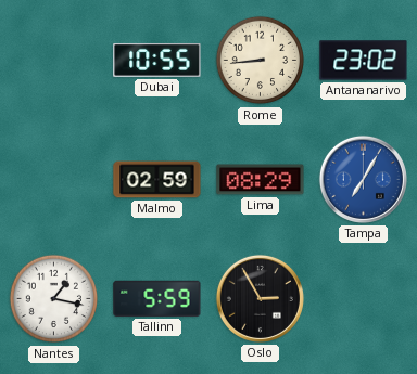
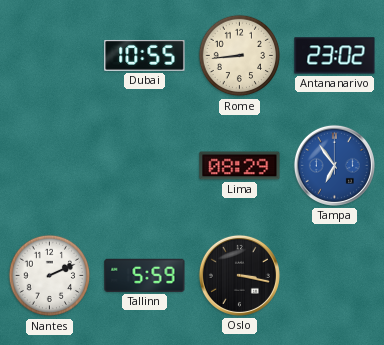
Malmo: 02:59 -> none (157, 180)
Tampa: 7:05 -> 6:54 (334, 165)
Nantes: 1:17 -> 2:11 (50, 276)
Oslo: 2:55 -> 3:17 (239, 275)
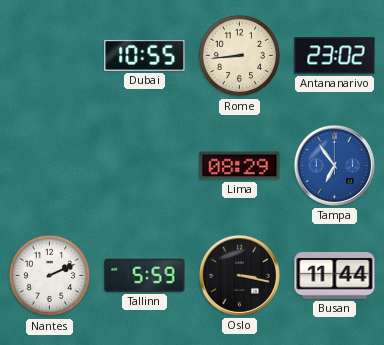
Busan: none -> 11:44 (335, 276)
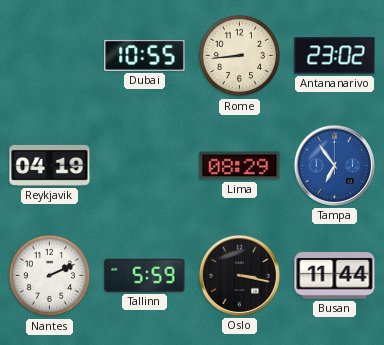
Reykjavik: none -> 04:19 (50, 165)
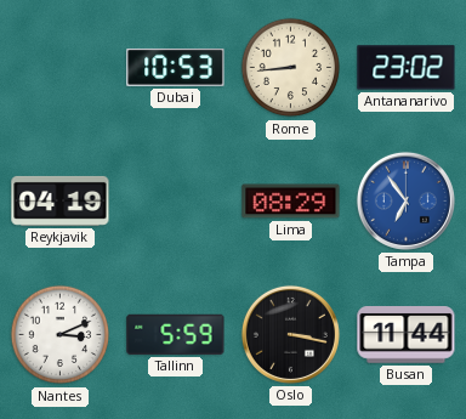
Dubai: 10:55 -> 10:53 (176, 68)
Nantes: 2:11 -> 3:11 (61, 335)
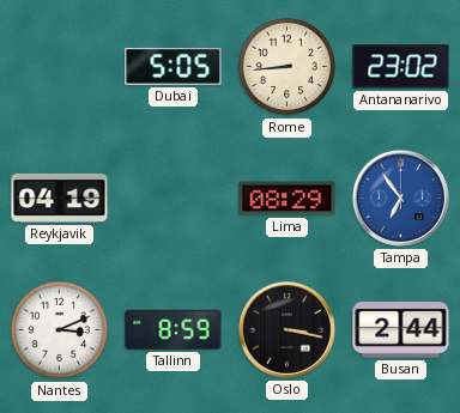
Dubai: 10:53 -> 5:05 (174, 67)
Tallinn: 5:59 -> 8:59 (174, 329)
Busan: 11:44 -> 2:44 (401, 330)
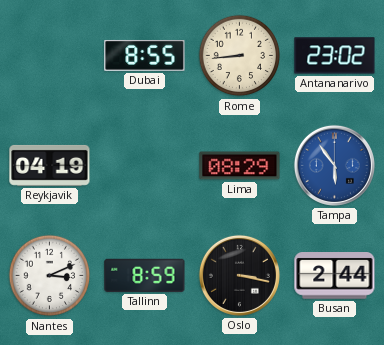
Dubai: 5:05 -> 8:55 (145, 56)
Tampa: 6:54 -> 5:54 (334, 165)
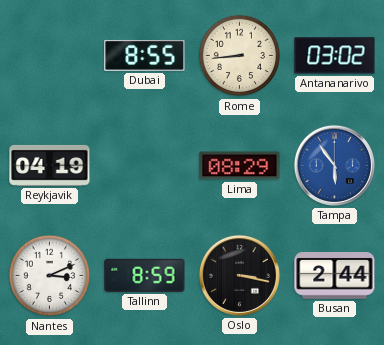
Antananarivo: 23:02 -> 03:02 (335, 56)
